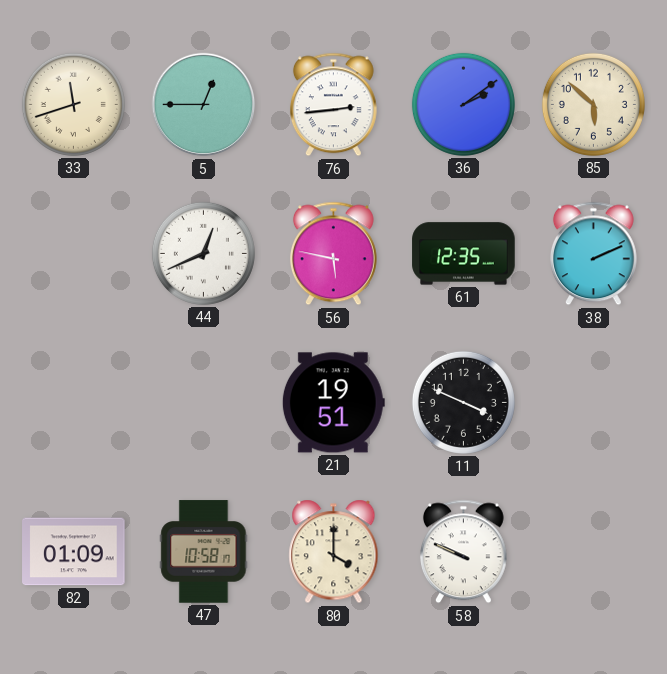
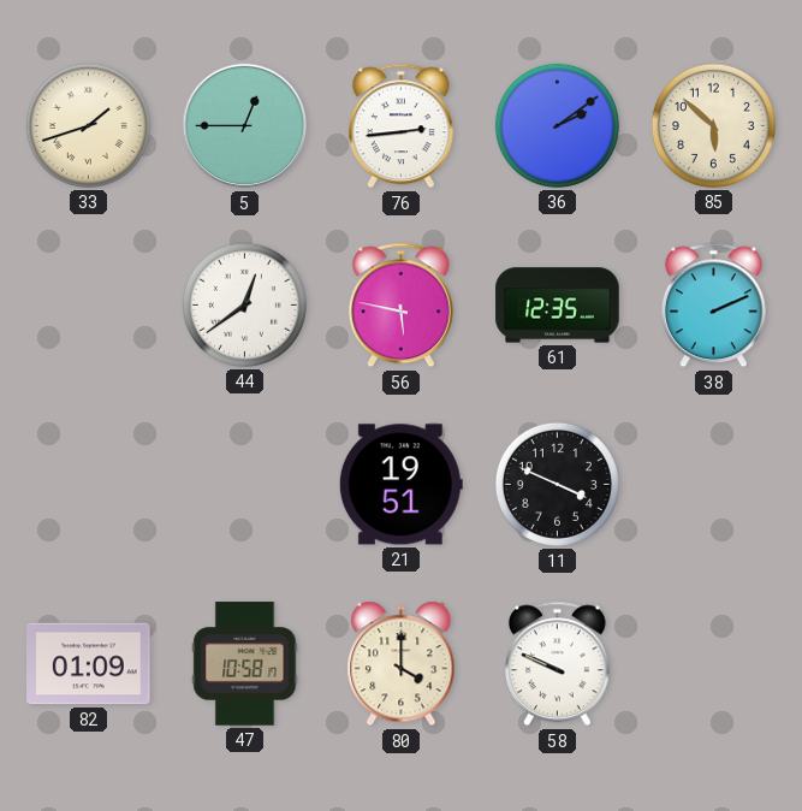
33: 11:42 -> 1:42 (88, 125)
44: 12:41 -> 12:39 (244, 304)
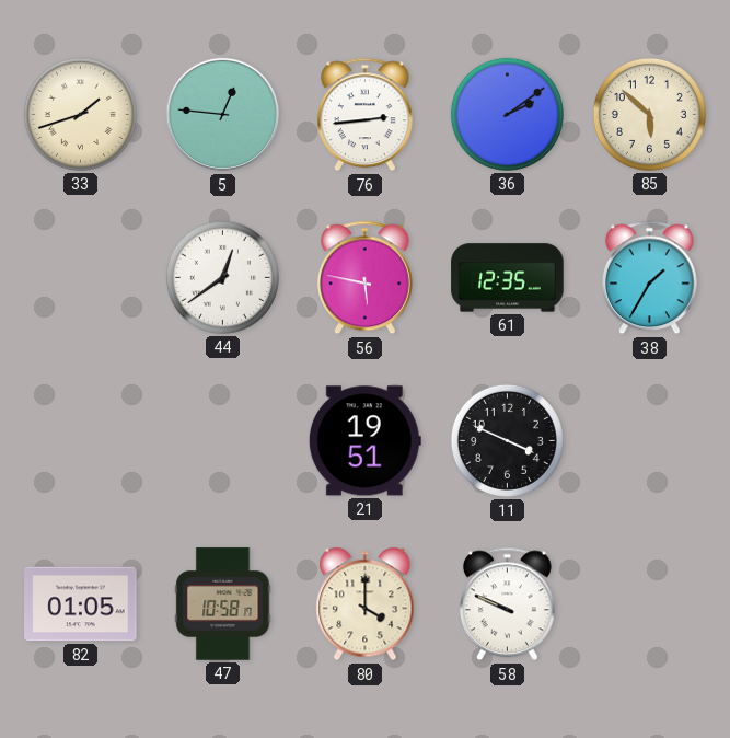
5: 12:45 -> 12:46 (223, 115)
38: 2:11 -> 1:35 (649, 278)
82: 01:09 -> 01:05 (81, 604)
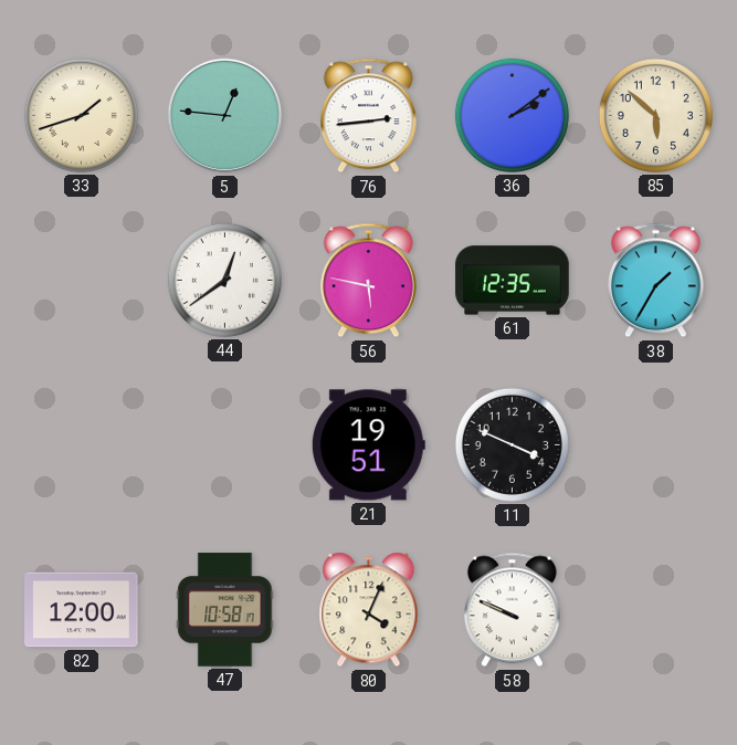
82: 01:05 -> 12:00 (82, 610)
80: 4:00 -> 4:04 (369, 610)
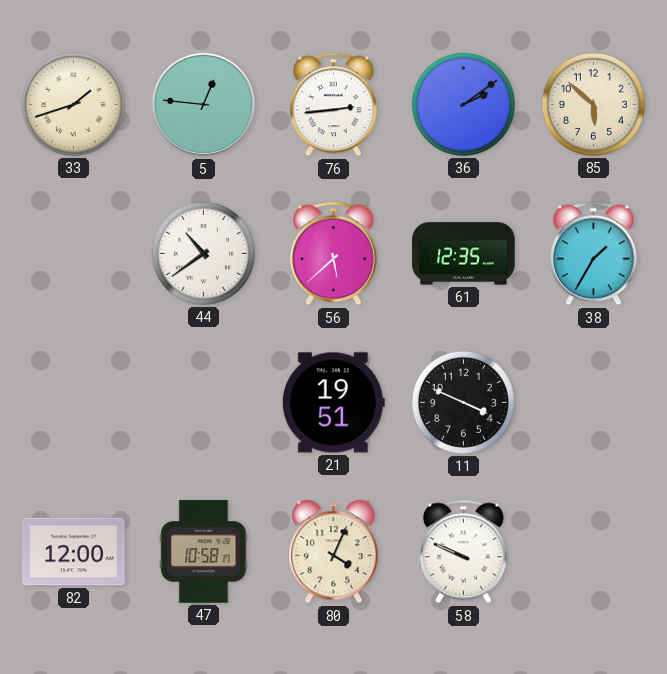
44: 12:39 -> 10:39 (203, 253)
56: 5:47 -> 5:38 (333, 254)
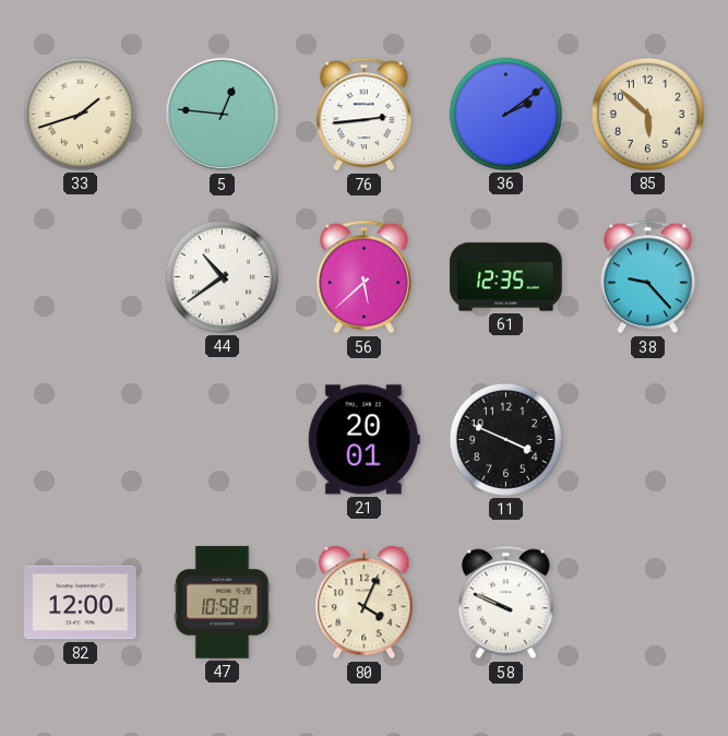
38: 1:35 -> 9:23 (647, 277)
21: 19:51 -> 20:01 (363, 440)
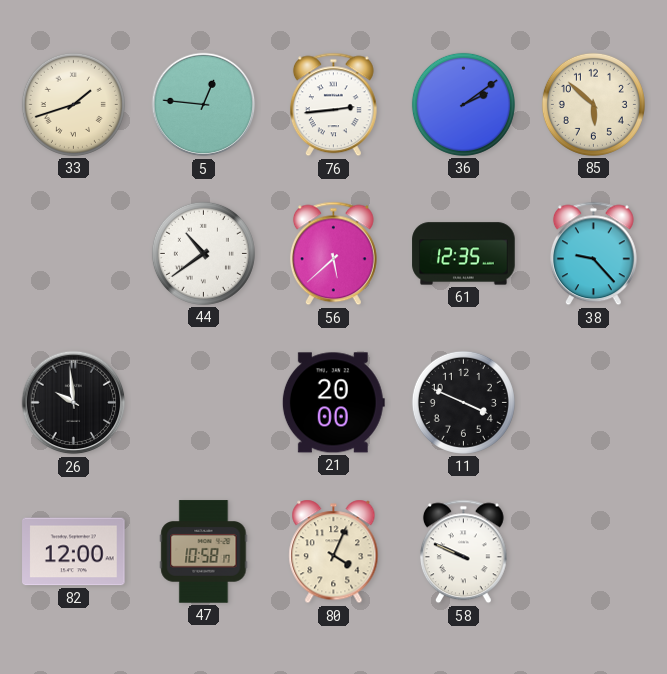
26: none -> 9:59 (74, 403)
21: 20:01 -> 20:00 (333, 403)
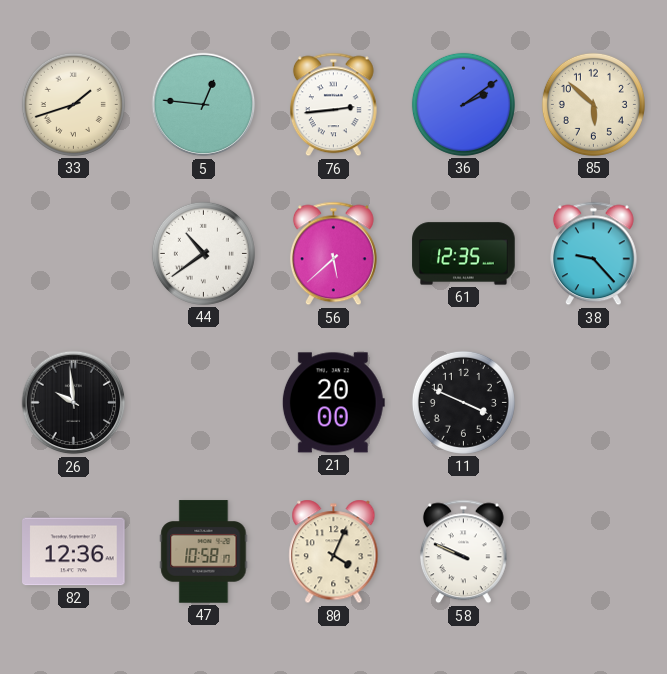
82: 12:00 -> 12:36 (74, 552)
